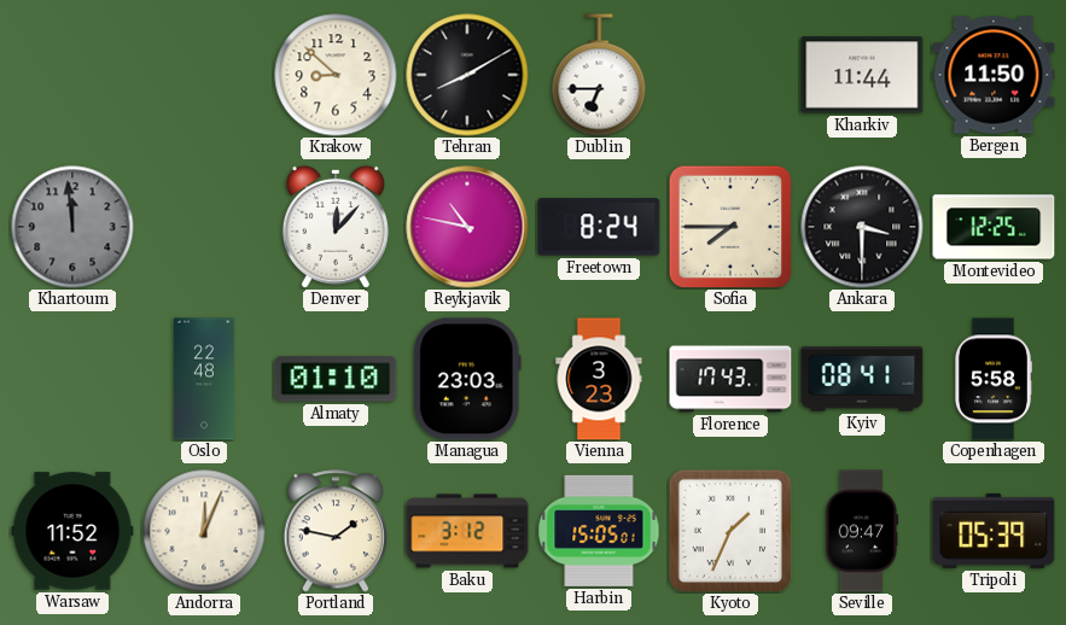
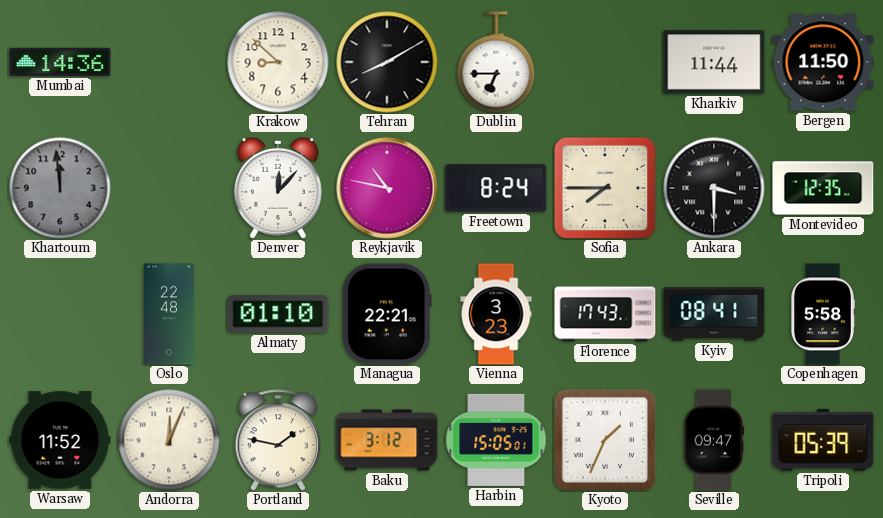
Mumbai: none -> 14:36 (60, 62)
Montevideo: 12:25 -> 12:35 (823, 188)
Managua: 23:03 -> 22:21 (387, 314)
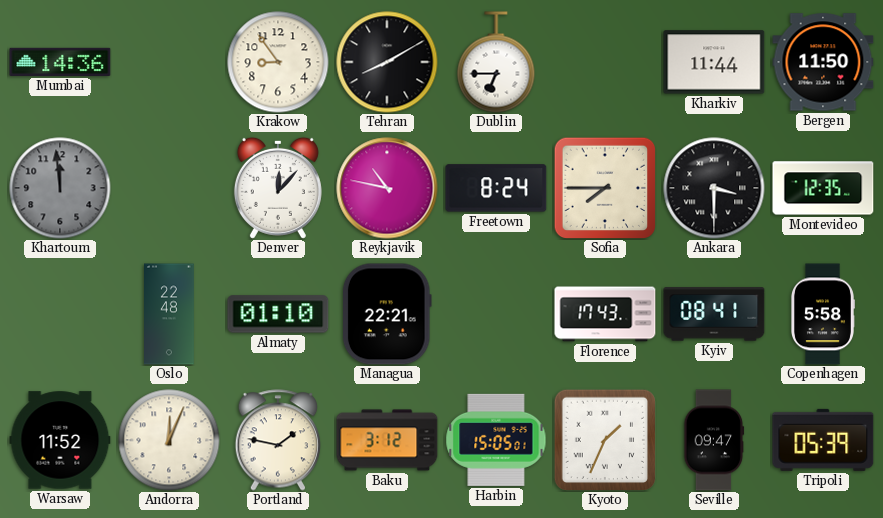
Krakow: 8:52 -> 8:54 (278, 62)
Vienna: 3:23 -> none (496, 314)
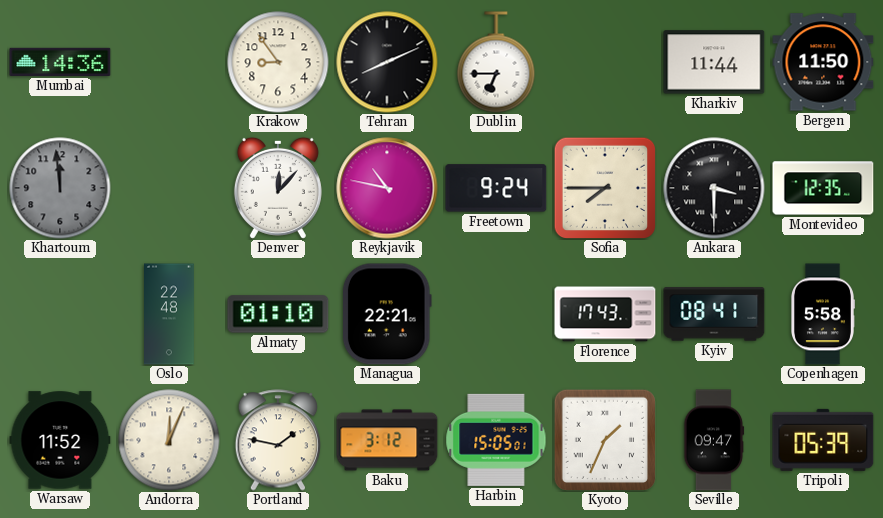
Tehran: 8:10 -> 8:11 (387, 62)
Freetown: 8:24 -> 9:24 (496, 188)
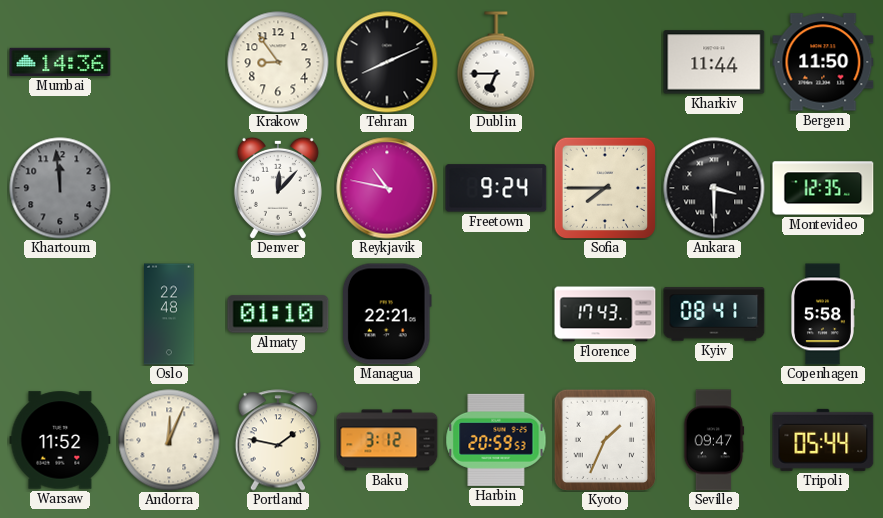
Harbin: 15:05 -> 20:59 (496, 440)
Tripoli: 05:39 -> 05:44 (823, 440)
